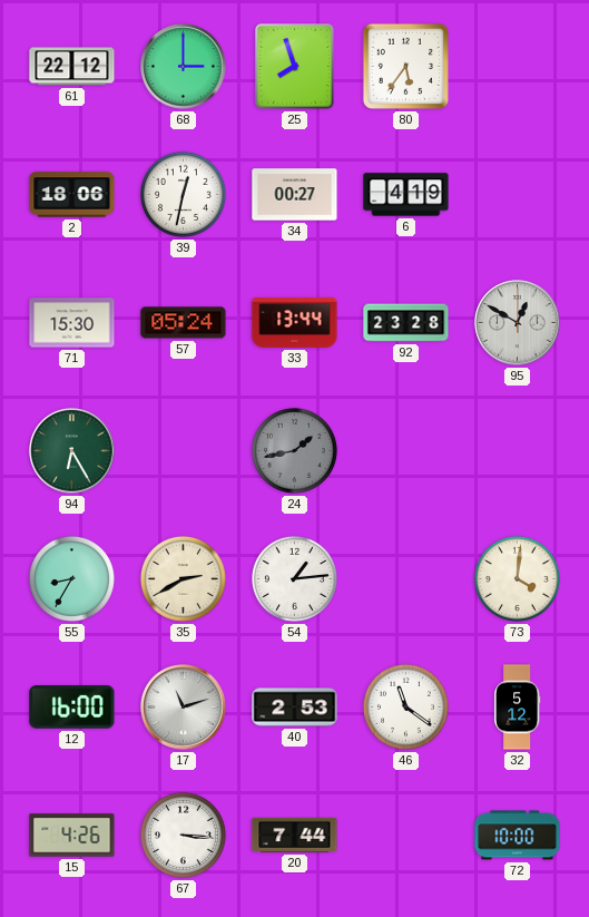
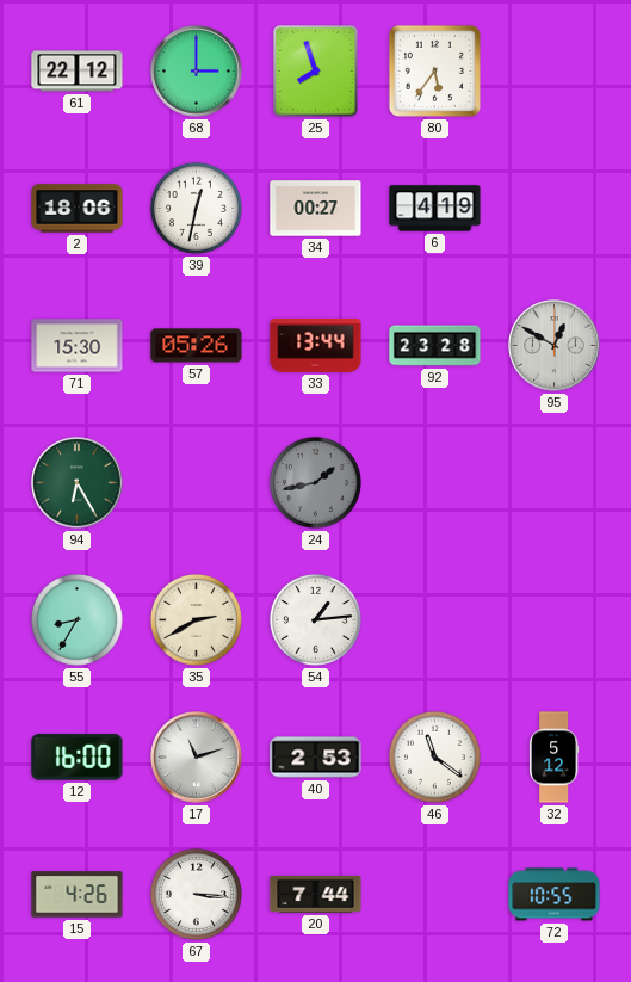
57: 05:24 -> 05:26 (197, 346)
73: 4:01 -> none (517, 578)
72: 10:00 -> 10:55 (555, 895)
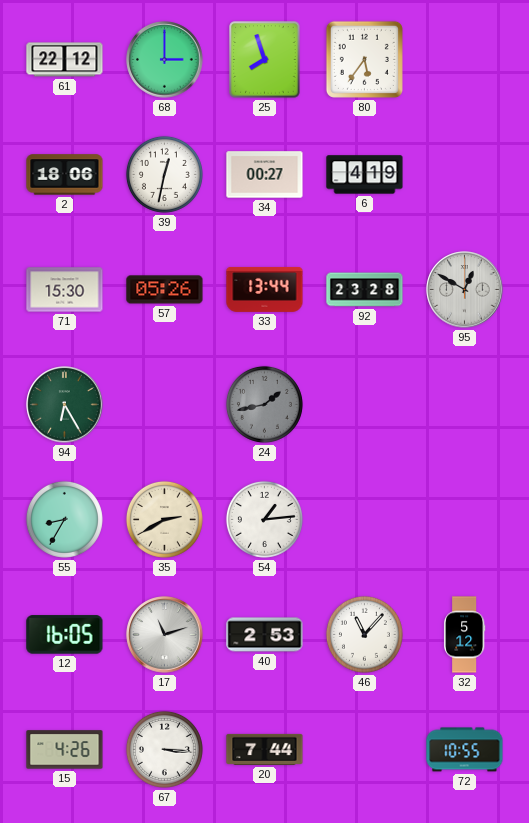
12: 16:00 -> 16:05 (65, 635)
46: 11:21 -> 11:07 (364, 634)
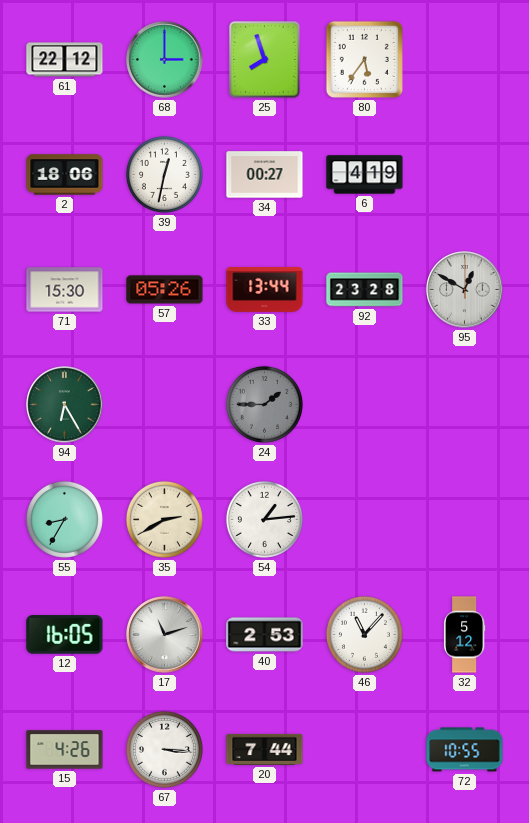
24: 1:43 -> 1:45 (264, 404)
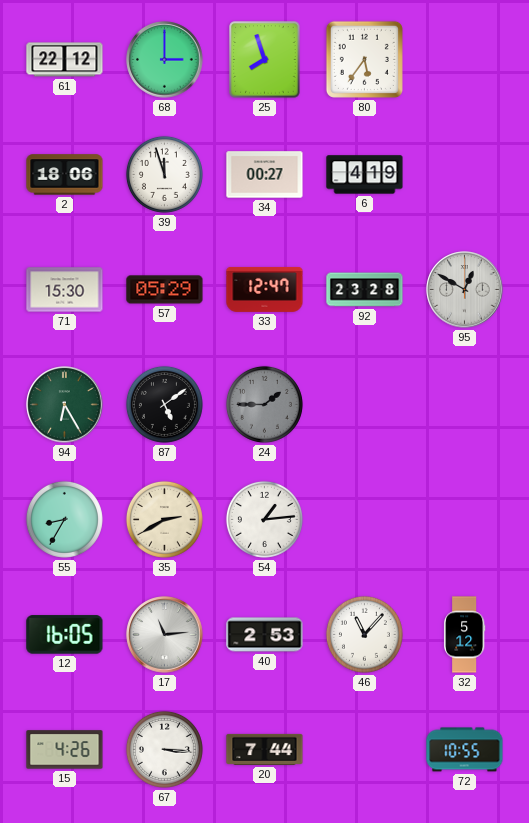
39: 12:32 -> 11:57 (164, 174)
57: 05:26 -> 05:29 (165, 290)
33: 13:44 -> 12:47 (265, 289)
87: none -> 5:09 (164, 404)
17: 11:12 -> 11:14 (165, 635)
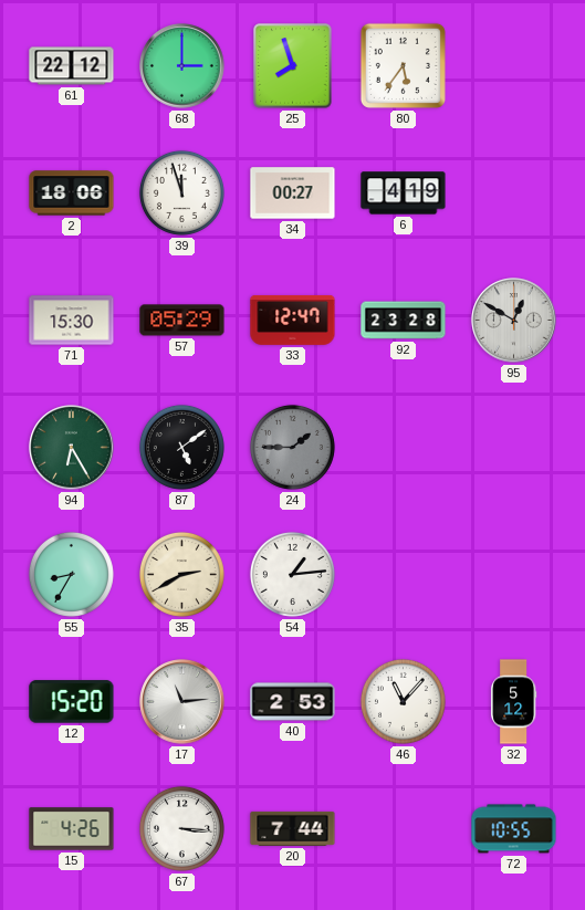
12: 16:05 -> 15:20 (72, 702)
